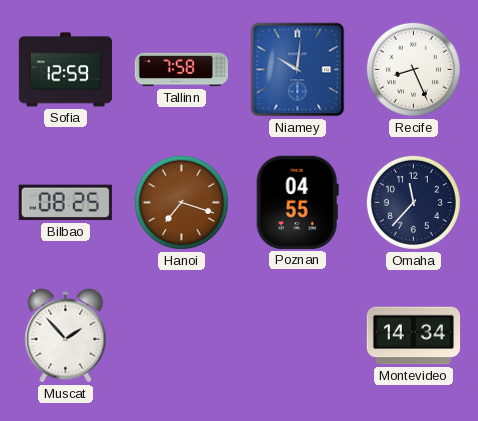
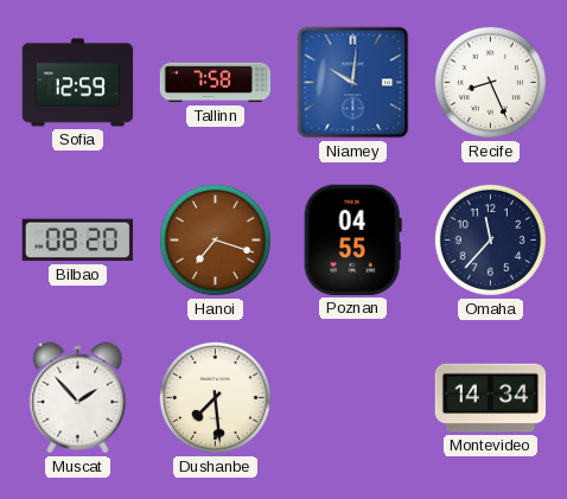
Bilbao: 08:25 -> 08:20 (77, 241)
Dushanbe: none -> 7:29 (215, 397)
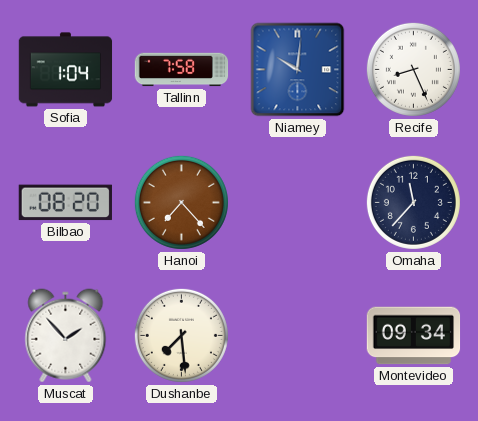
Sofia: 12:59 -> 1:04 (66, 70)
Hanoi: 7:18 -> 7:23 (181, 202)
Poznan: 04:55 -> none (352, 239)
Montevideo: 14:34 -> 09:34 (414, 336)
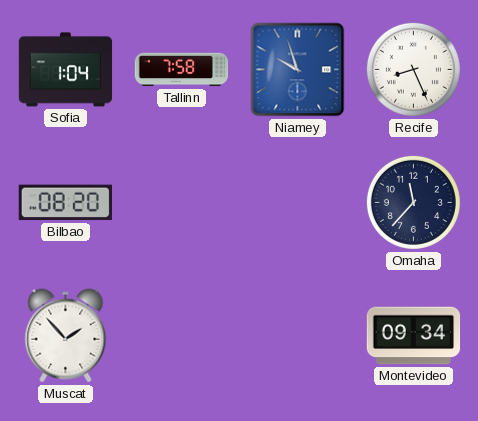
Niamey: 10:01 -> 9:57 (298, 70)
Hanoi: 7:23 -> none (181, 202)
Dushanbe: 7:29 -> none (181, 335)
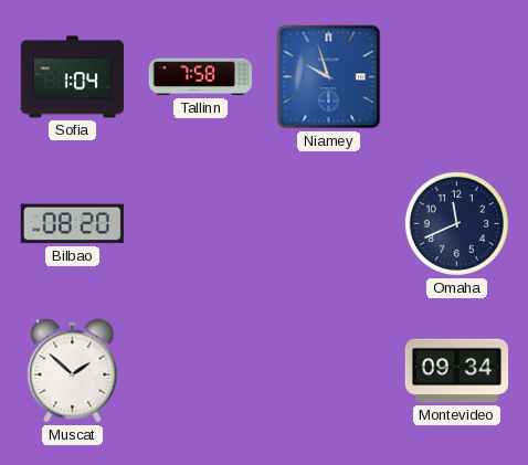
Recife: 8:26 -> none (413, 69)
Omaha: 11:37 -> 11:41 (456, 223)
Muscat: 1:53 -> 1:52 (73, 371)
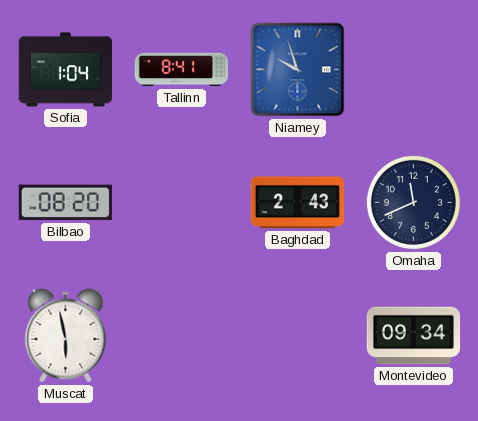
Tallinn: 7:58 -> 8:41 (182, 70)
Baghdad: none -> 2:43 (298, 203)
Muscat: 1:52 -> 5:58 (66, 336)
